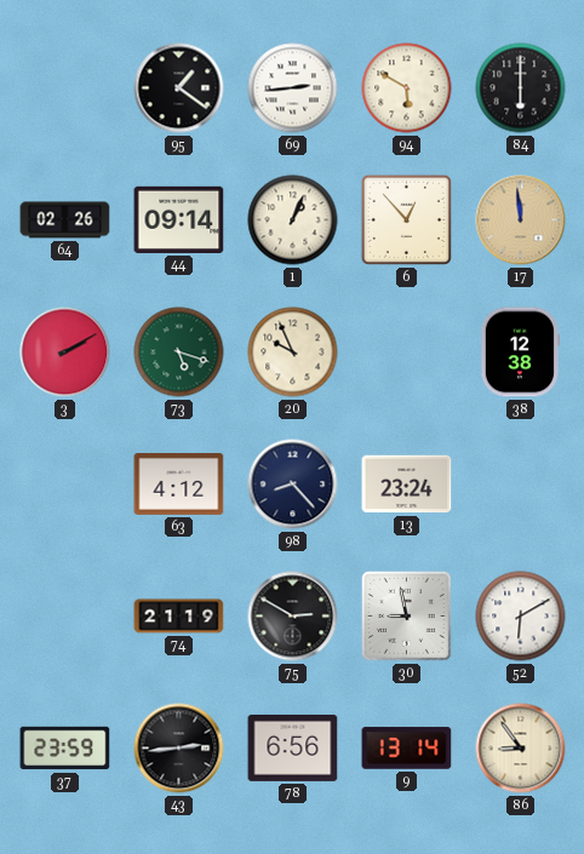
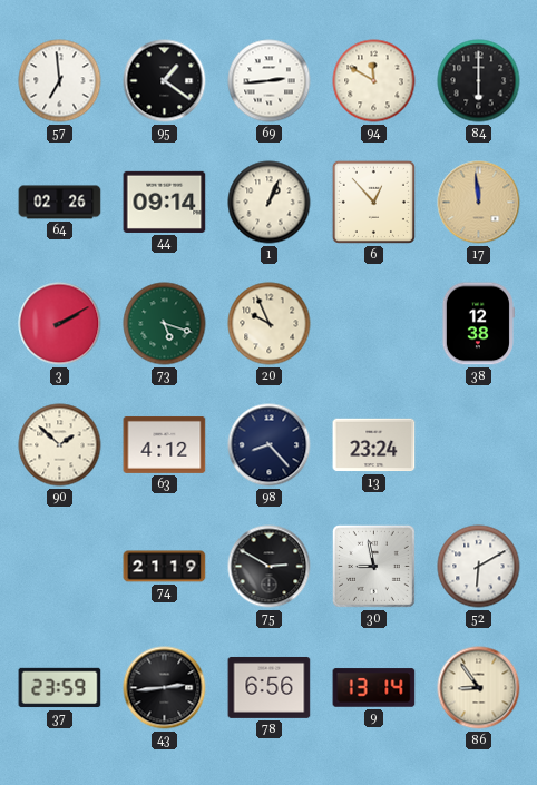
57: none -> 6:59 (60, 81)
94: 5:50 -> 11:50 (374, 81)
90: none -> 1:52 (60, 445)
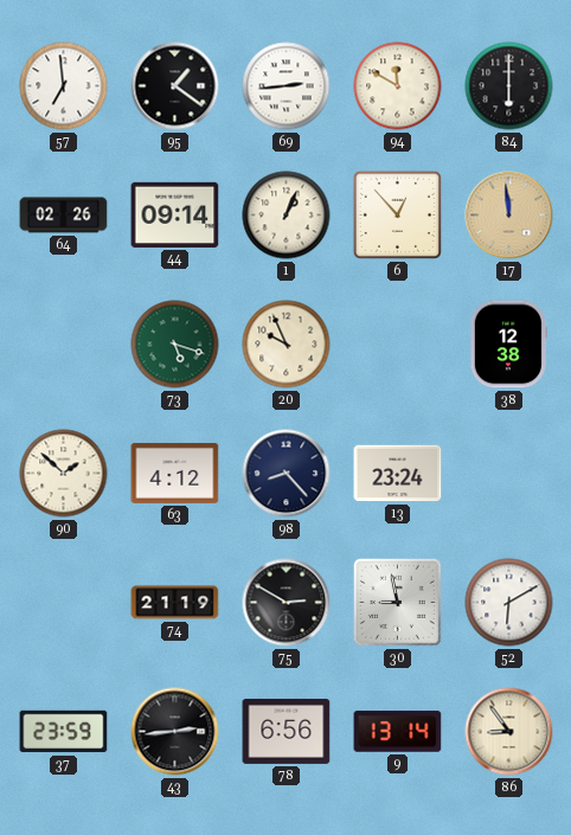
3: 2:10 -> none (60, 324)
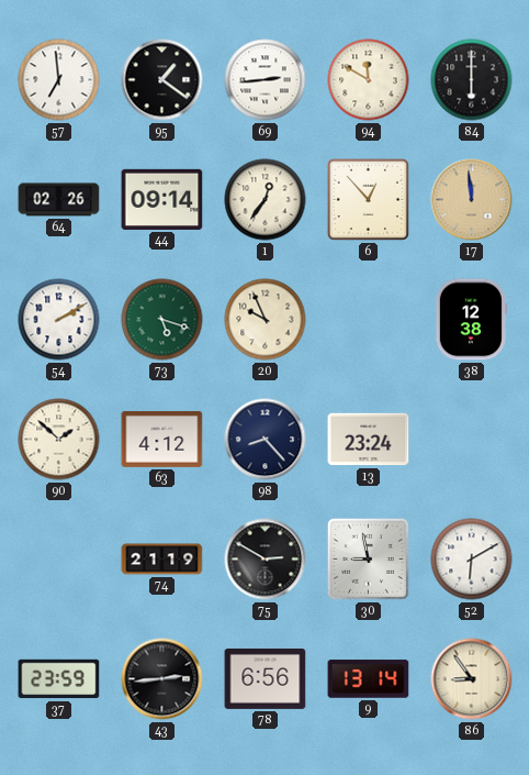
1: 1:04 -> 12:36 (266, 200)
54: none -> 2:10 (59, 320)
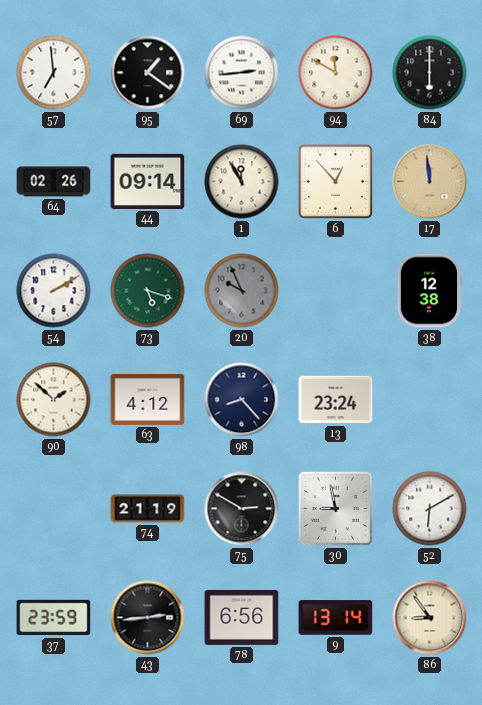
1: 12:36 -> 11:55 (242, 182)
20 dial: cream -> grey (242, 291)
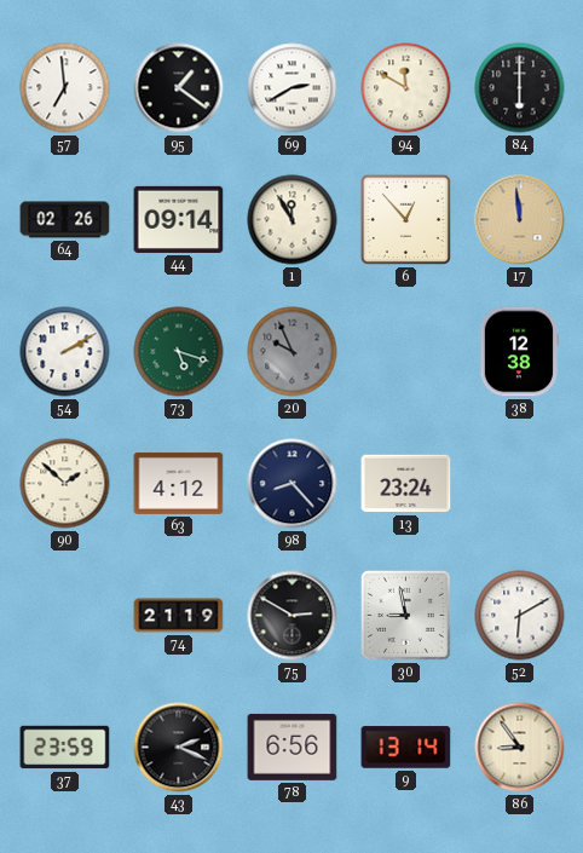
69: 2:44 -> 2:40 (293, 88)
43: 2:44 -> 2:19 (179, 748)
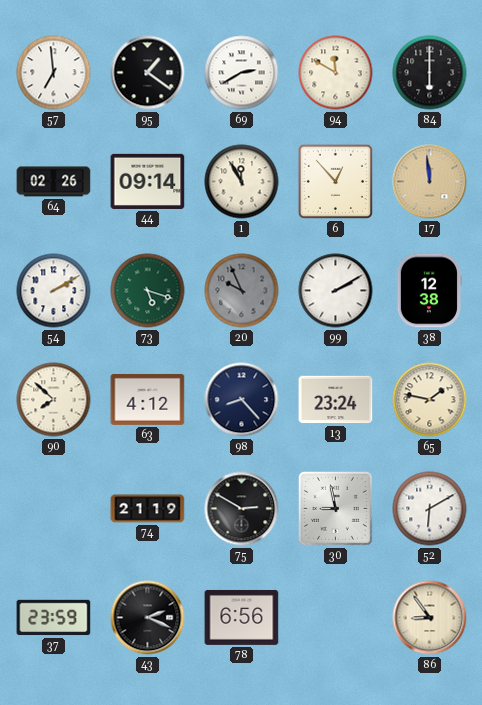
99: none -> 2:10 (336, 291)
90: 1:52 -> 7:52 (54, 400)
65: none -> 1:47 (430, 400)
9: 13:14 -> none (406, 748)
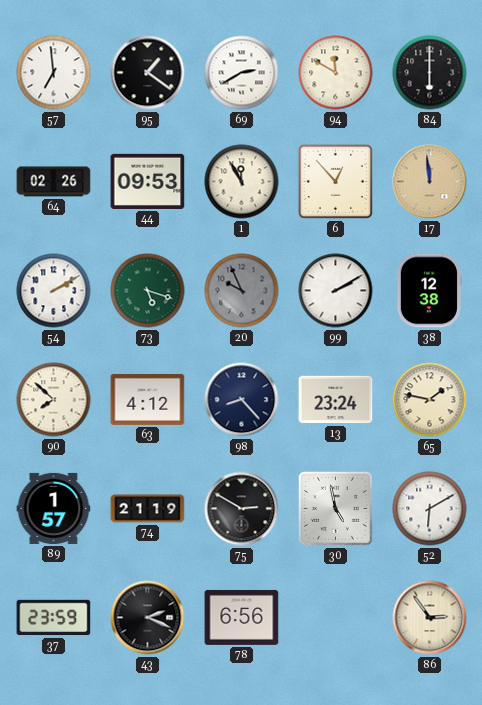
44: 09:14 -> 09:53 (148, 181)
89: none -> 1:57 (54, 508)
30: 8:58 -> 4:58 (336, 509)
86: 8:54 -> 2:54 (430, 618)
